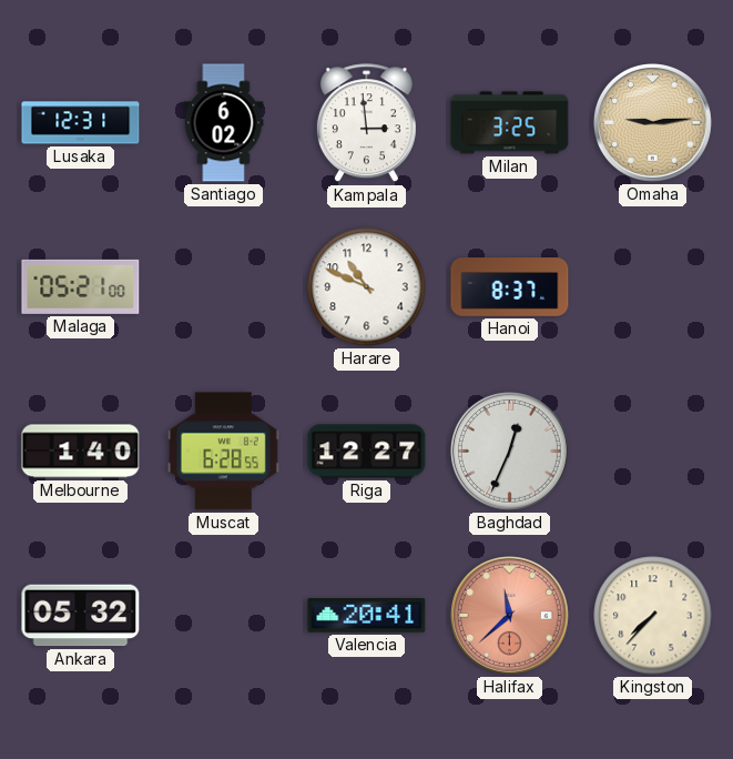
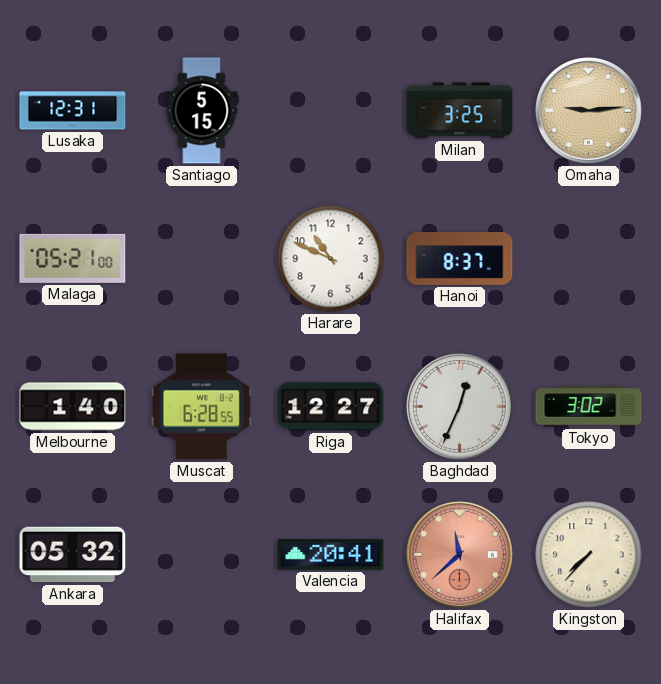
Santiago: 6:02 -> 5:15 (202, 111)
Kampala: 2:59 -> none (366, 123)
Tokyo: none -> 3:02 (589, 407)
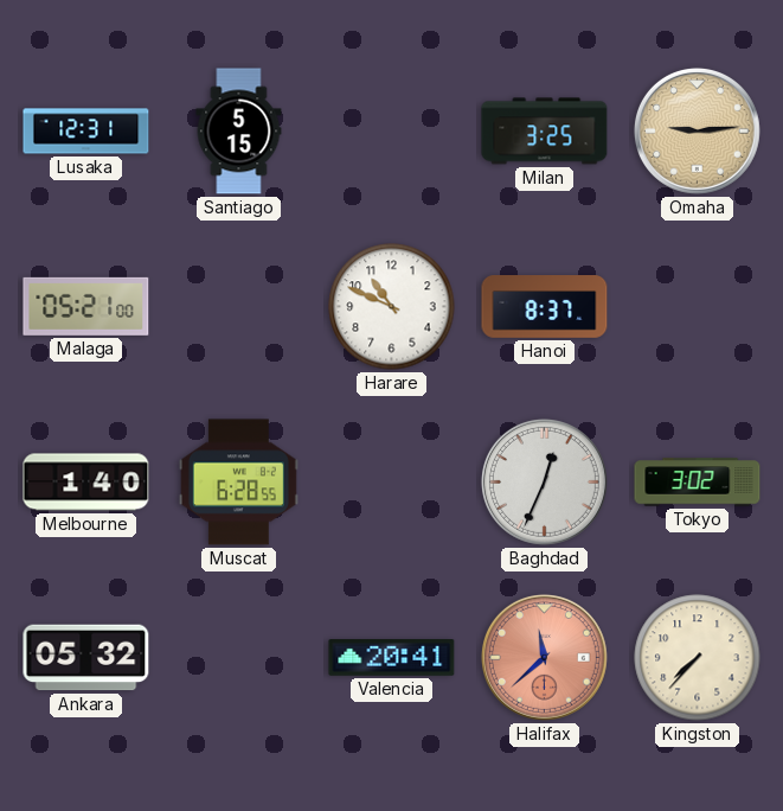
Riga: 12:27 -> none (331, 407)
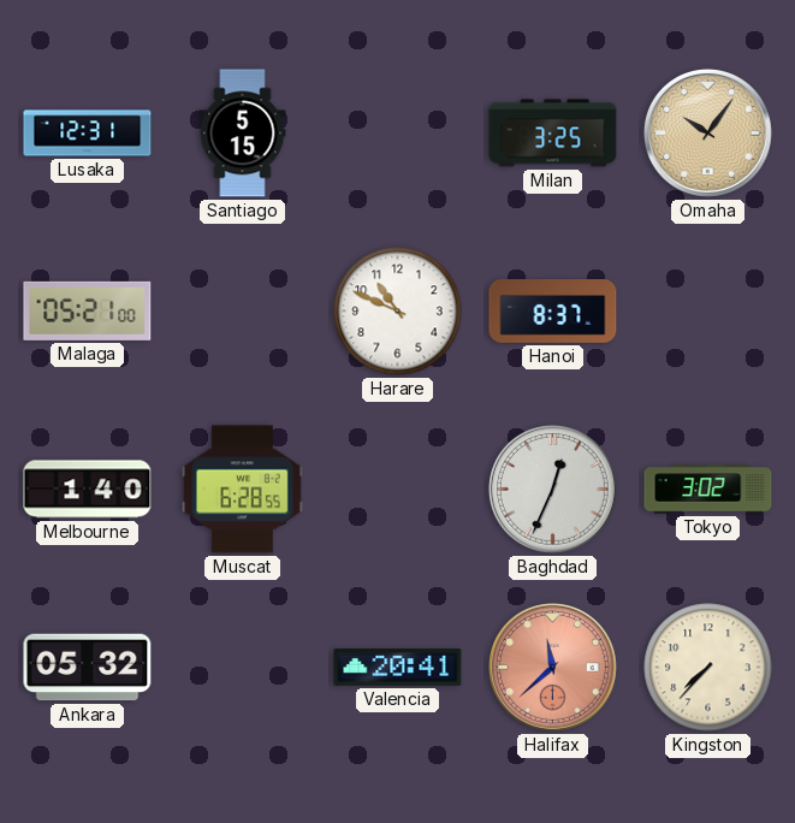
Omaha: 9:14 -> 10:06 (707, 132)
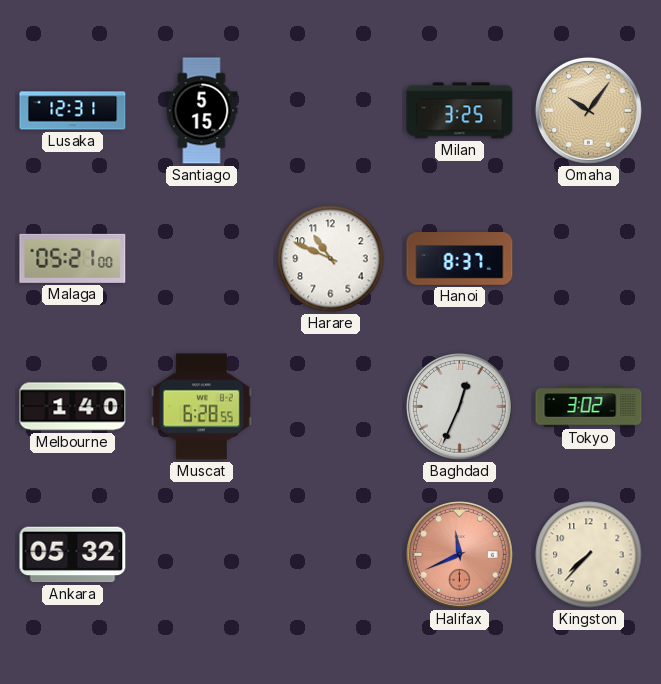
Valencia: 20:41 -> none (398, 668)
Halifax: 11:38 -> 11:41 (459, 554)
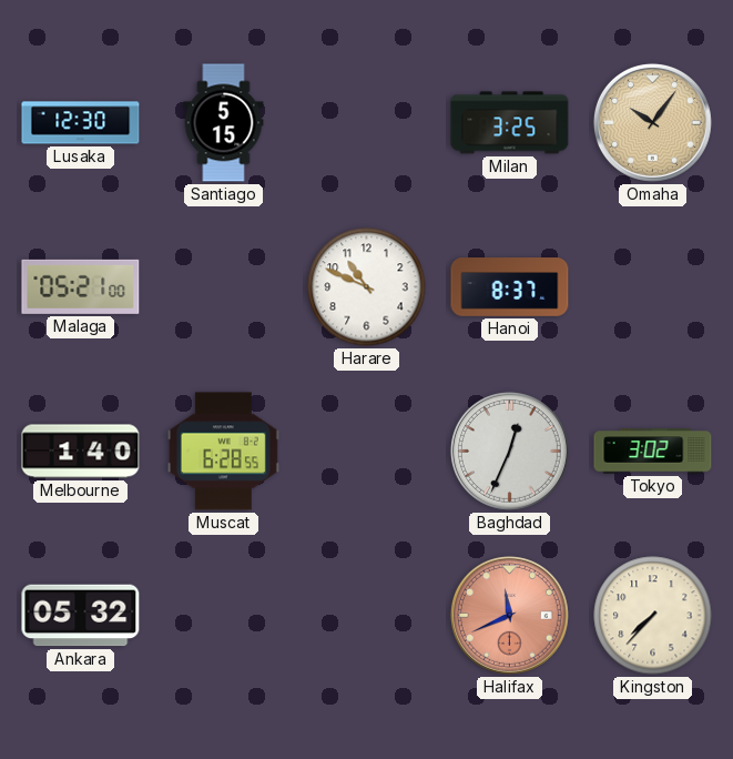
Lusaka: 12:31 -> 12:30 (81, 123)
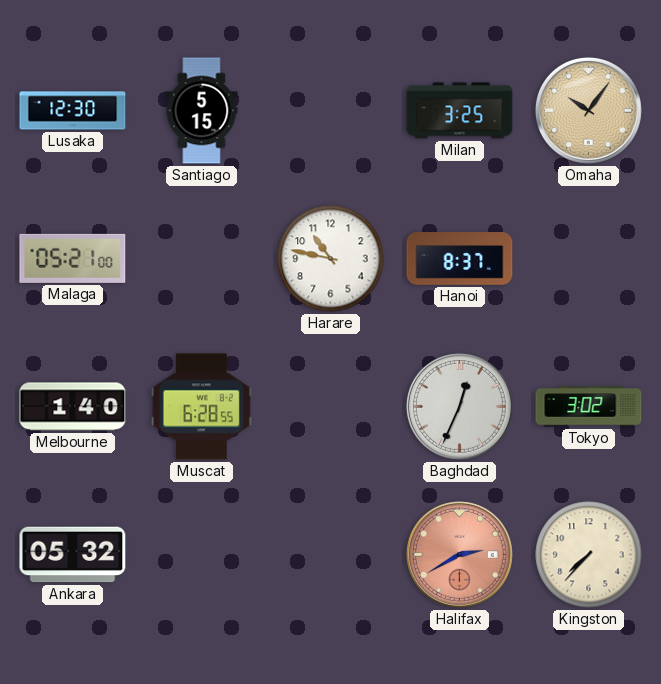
Harare: 10:49 -> 10:47 (331, 259)
Halifax: 11:41 -> 2:40 (459, 554)
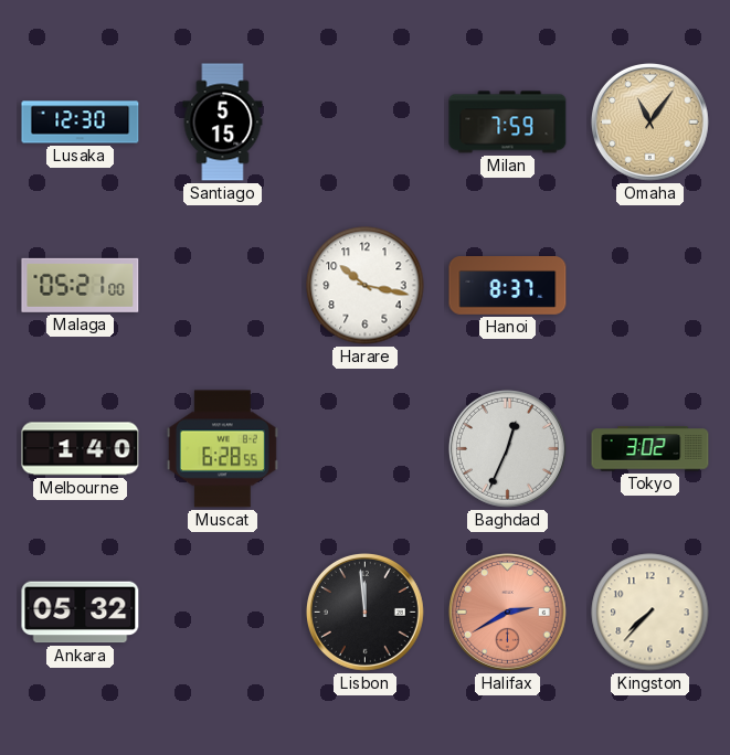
Milan: 3:25 -> 7:59 (508, 123)
Omaha: 10:06 -> 11:06 (649, 121)
Harare: 10:47 -> 10:17 (366, 286)
Lisbon: none -> 11:59 (364, 612)
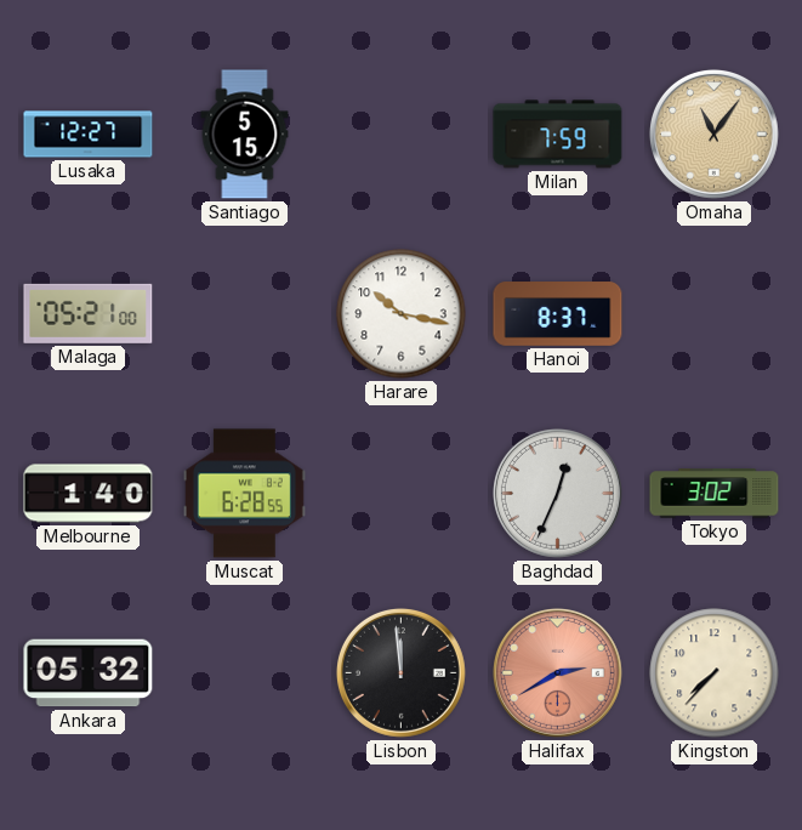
Lusaka: 12:30 -> 12:27 (89, 135)
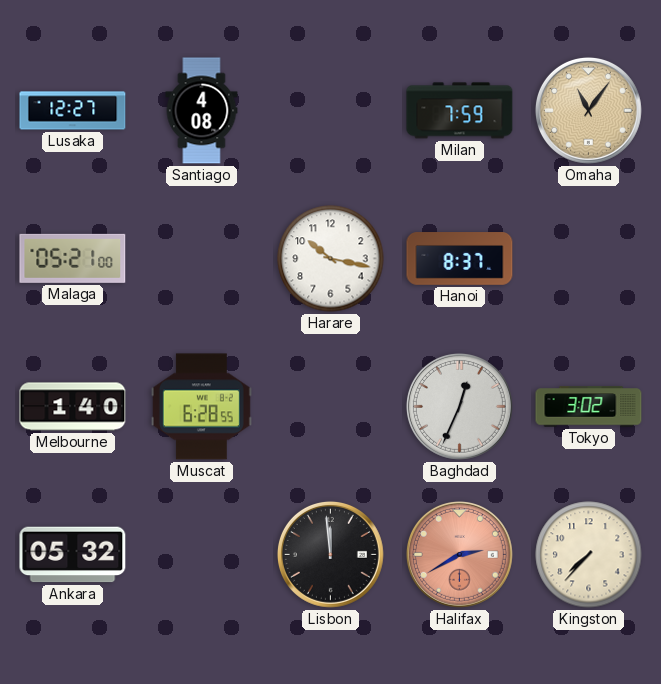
Santiago: 5:15 -> 4:08 (202, 111)
